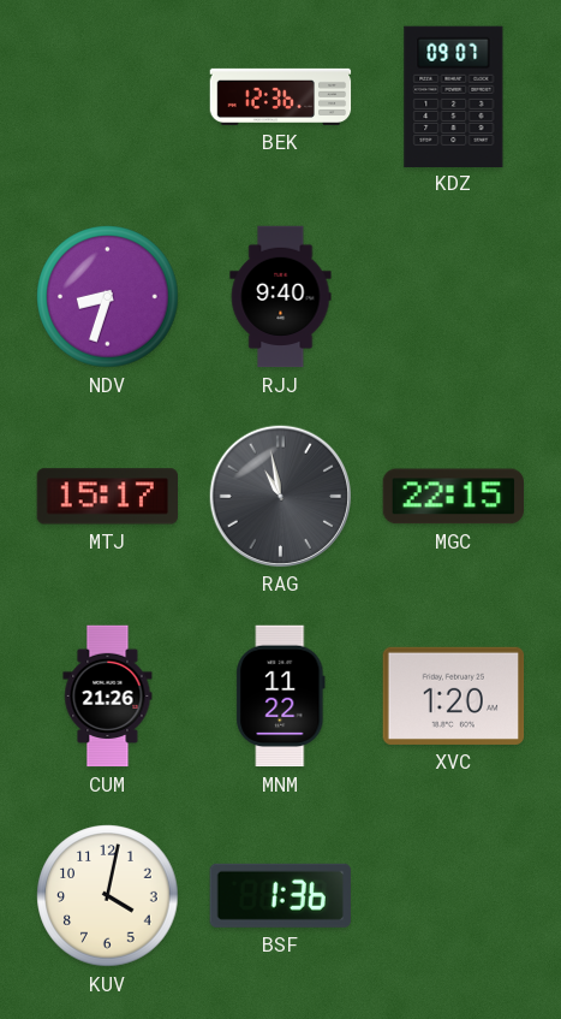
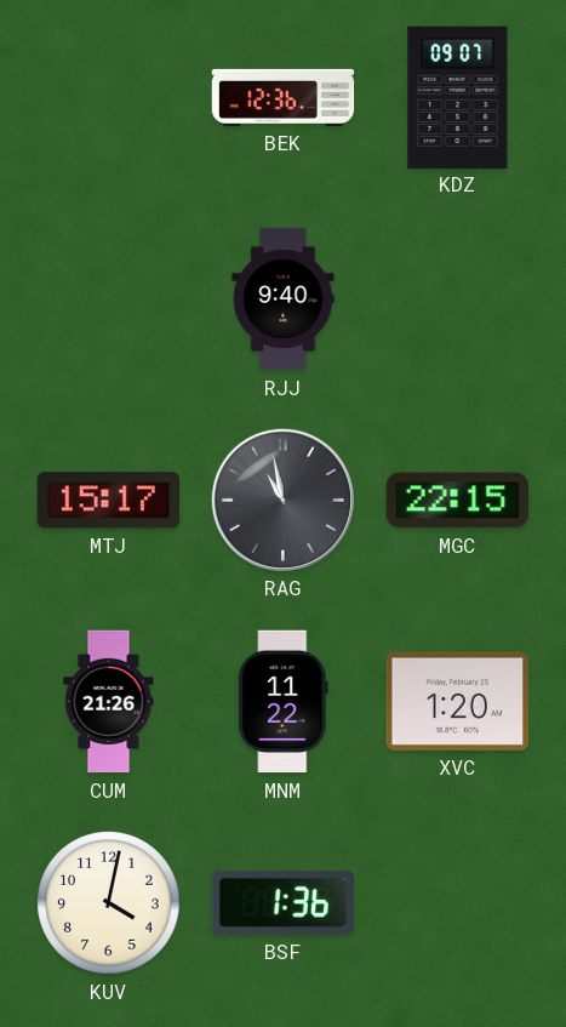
NDV: 8:33 -> none (108, 297)
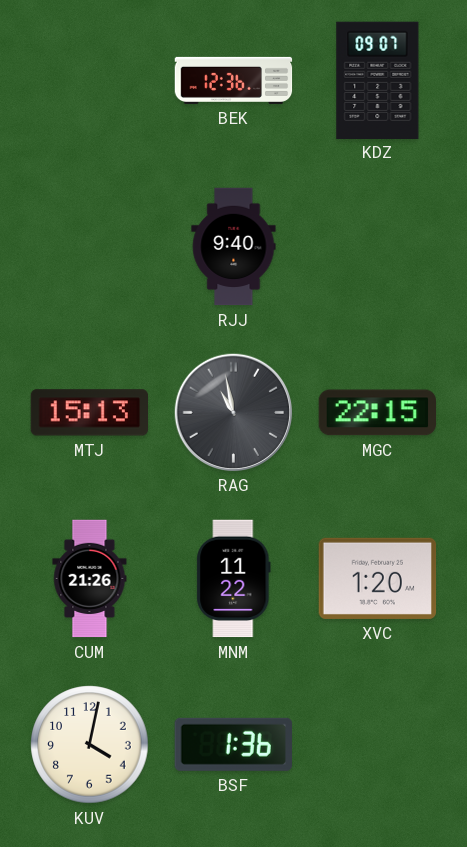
MTJ: 15:17 -> 15:13 (89, 413)
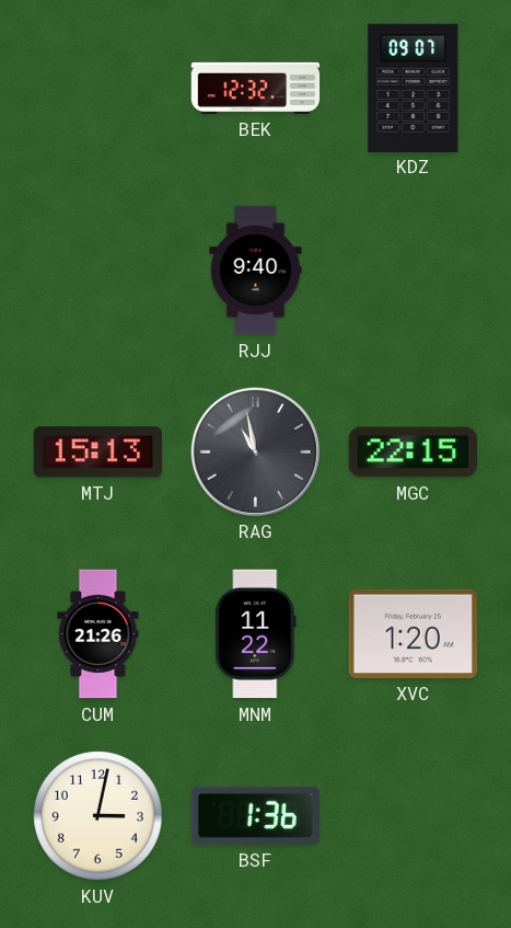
BEK: 12:36 -> 12:32 (256, 88)
KUV: 4:02 -> 3:02 (98, 816)
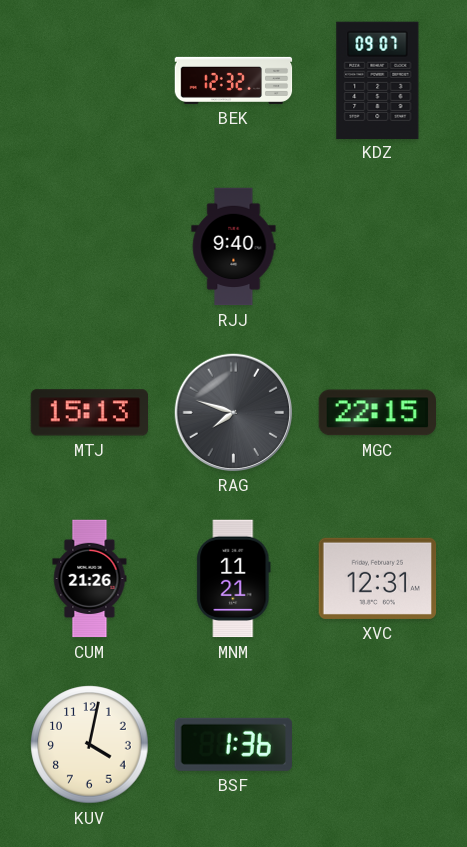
RAG: 10:58 -> 7:48 (233, 412)
MNM: 11:22 -> 11:21 (234, 579)
XVC: 1:20 -> 12:31 (378, 578)
KUV: 3:02 -> 4:02 (90, 745)
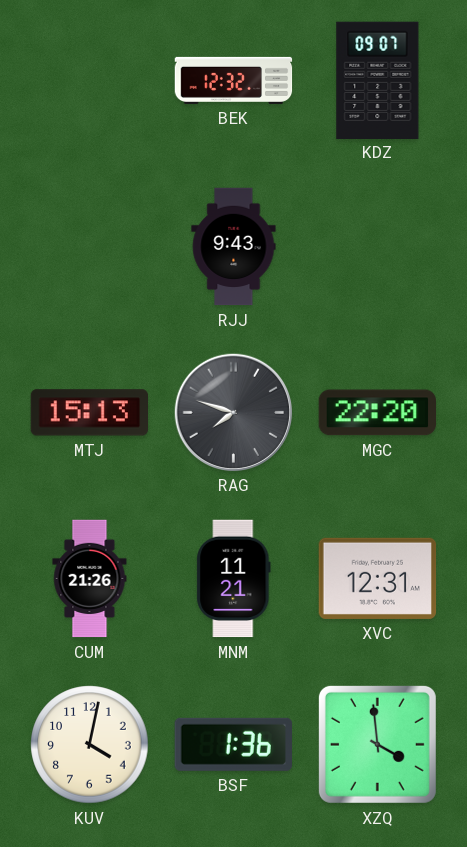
RJJ: 9:40 -> 9:43 (234, 247)
MGC: 22:15 -> 22:20 (378, 413)
XZQ: none -> 3:59 (377, 744)
